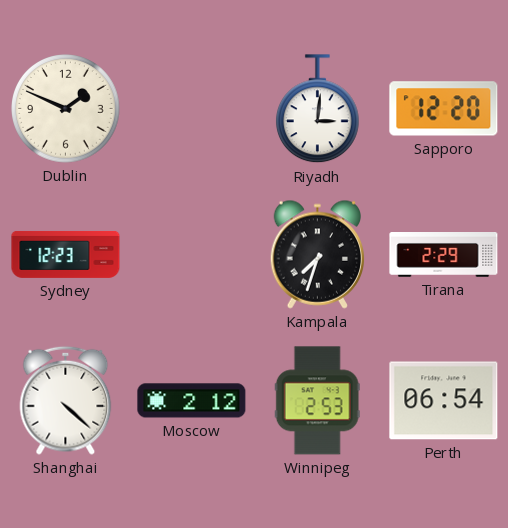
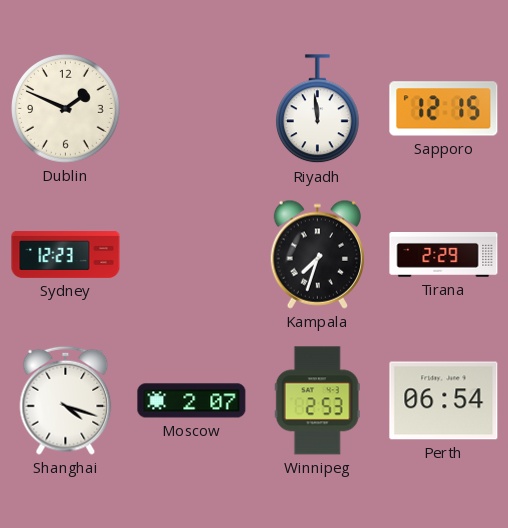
Riyadh: 3:01 -> 11:59 (318, 109)
Sapporo: 12:20 -> 12:15 (444, 109)
Shanghai: 4:22 -> 4:18 (66, 400)
Moscow: 2:12 -> 2:07 (192, 401)
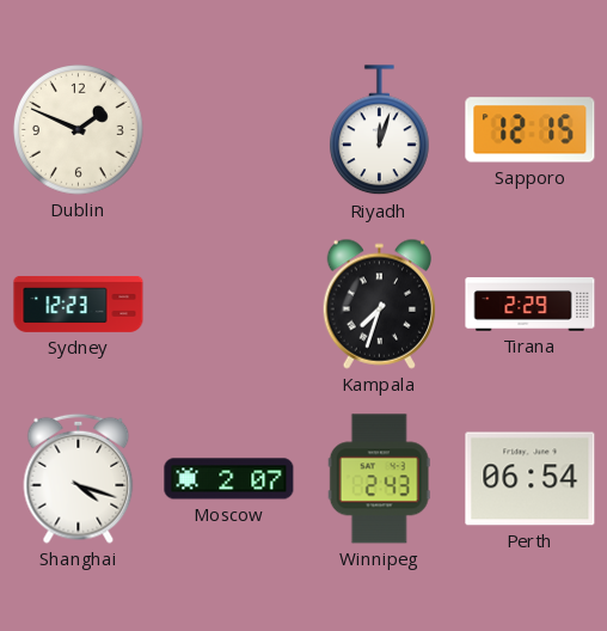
Riyadh: 11:59 -> 12:03 (380, 130)
Winnipeg: 2:53 -> 2:43 (379, 479)
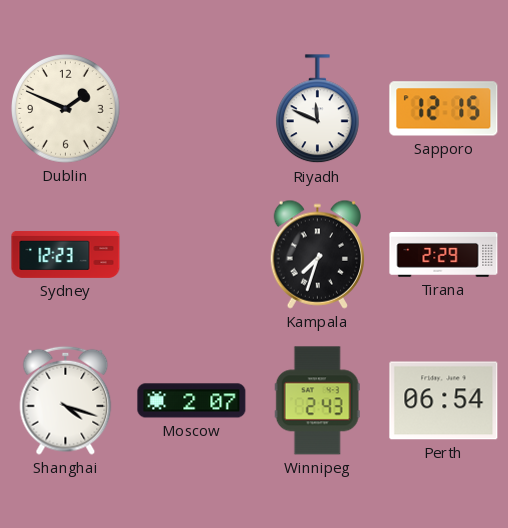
Riyadh: 12:03 -> 11:49 (318, 109)
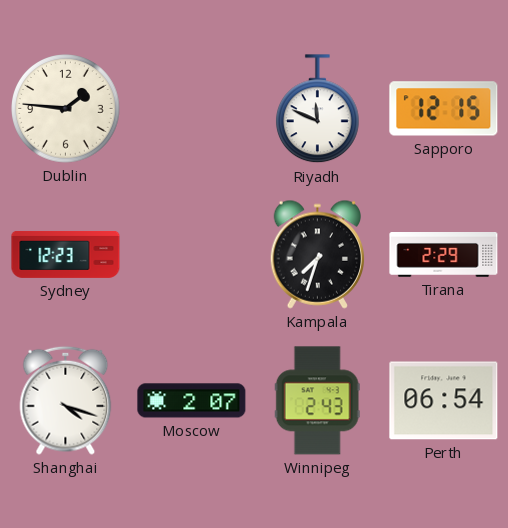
Dublin: 1:49 -> 1:46 (66, 109)
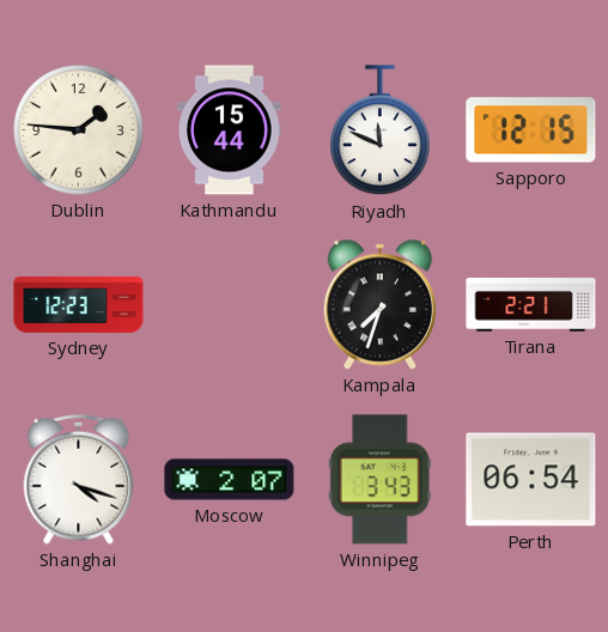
Kathmandu: none -> 15:44 (230, 130)
Tirana: 2:29 -> 2:21 (531, 305)
Winnipeg: 2:43 -> 3:43 (379, 480)
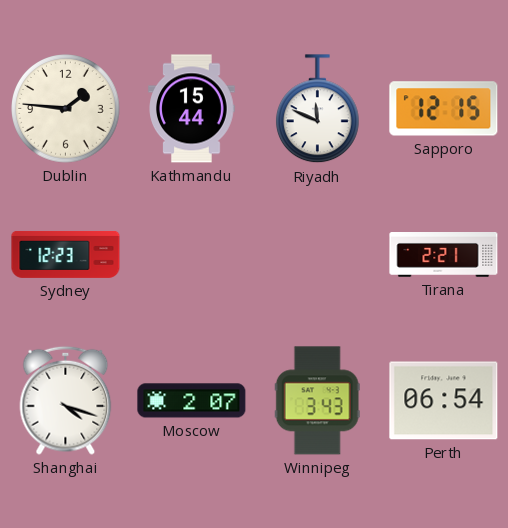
Kampala: 7:33 -> none (381, 304)
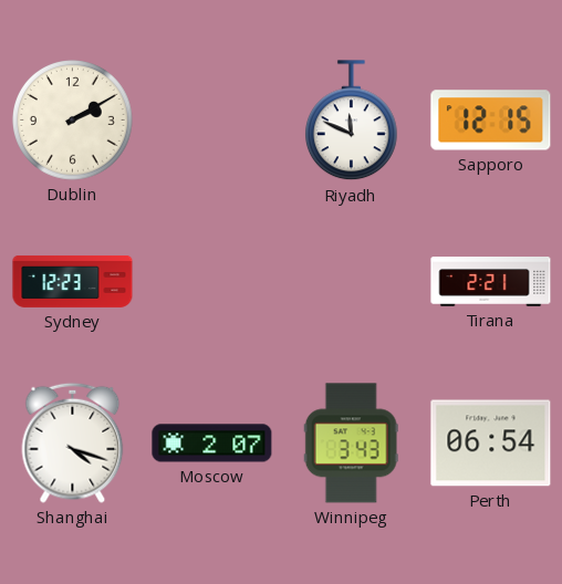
Dublin: 1:46 -> 2:10 (73, 121)
Kathmandu: 15:44 -> none (192, 109)
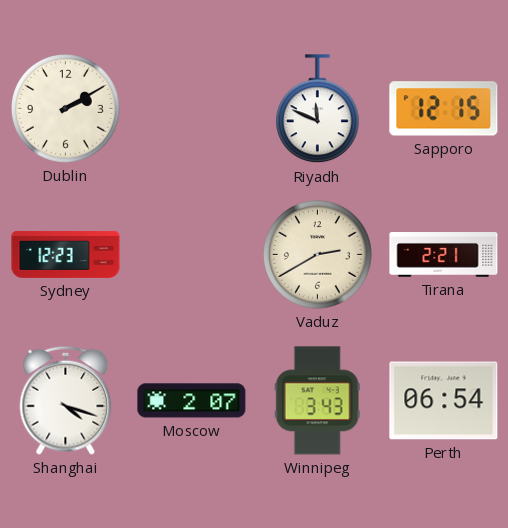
Vaduz: none -> 2:40 (318, 255)
